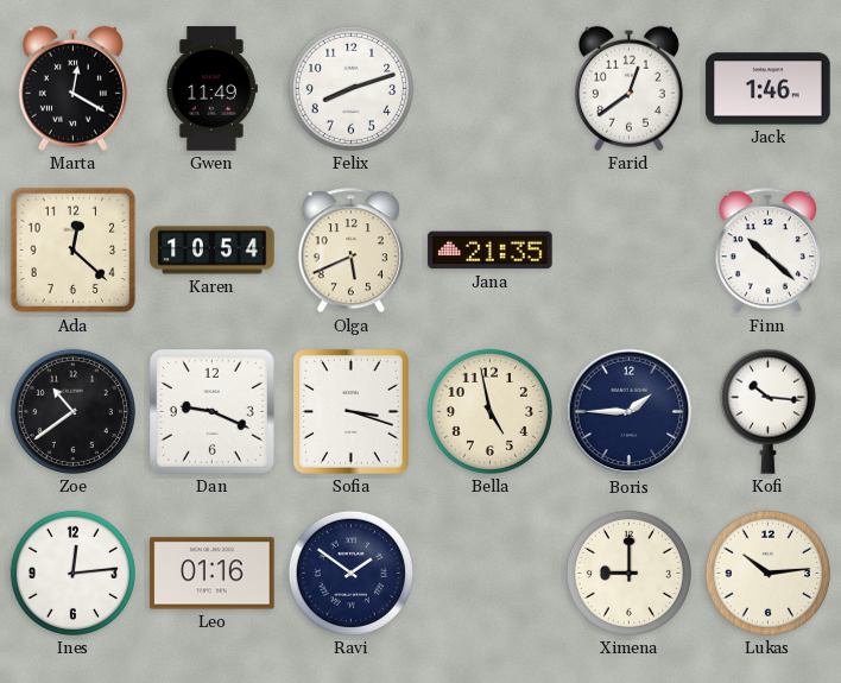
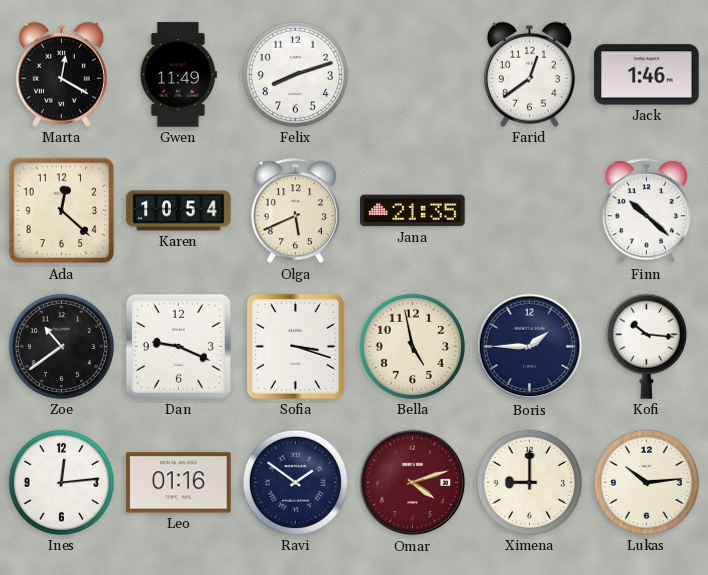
Omar: none -> 4:12 (413, 483)
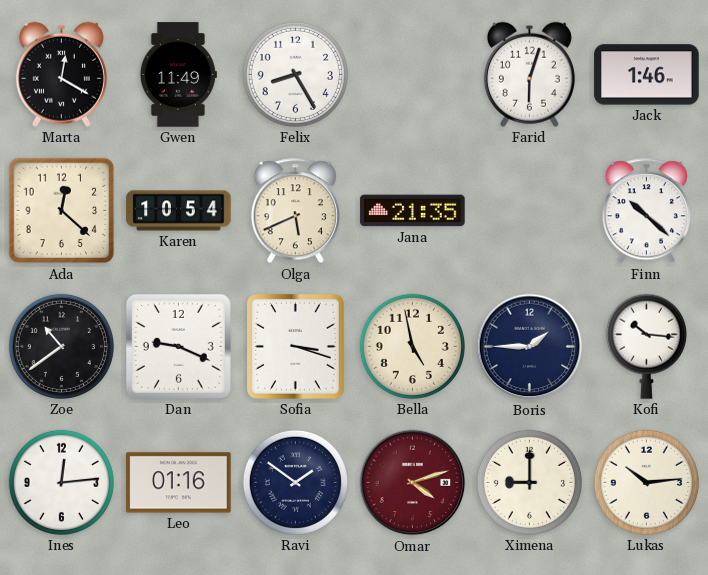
Felix: 8:12 -> 8:25 (295, 74)
Farid: 12:39 -> 6:03 (529, 74)
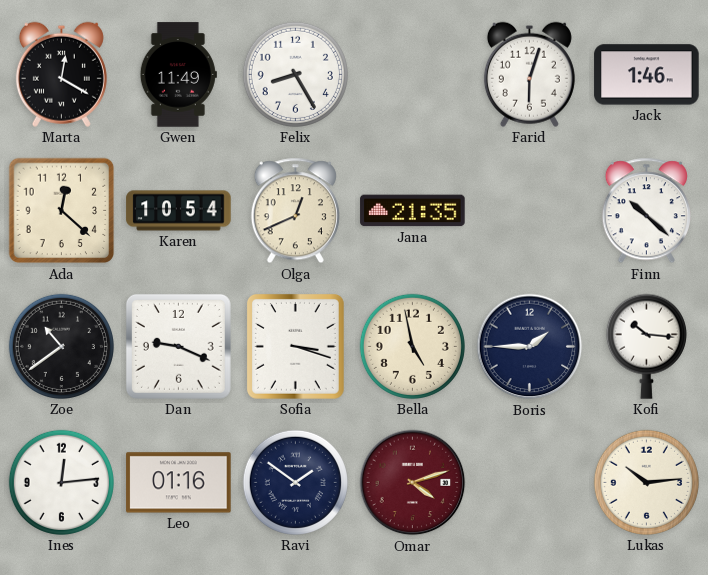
Olga: 5:41 -> 12:41 (295, 211)
Ximena: 9:00 -> none (529, 482)
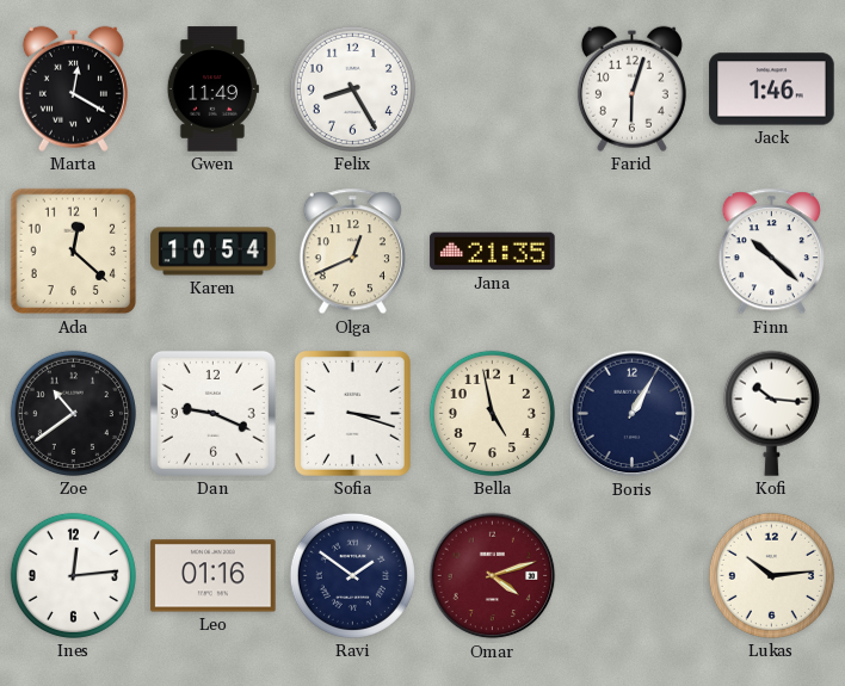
Boris: 1:45 -> 1:05 (633, 414)
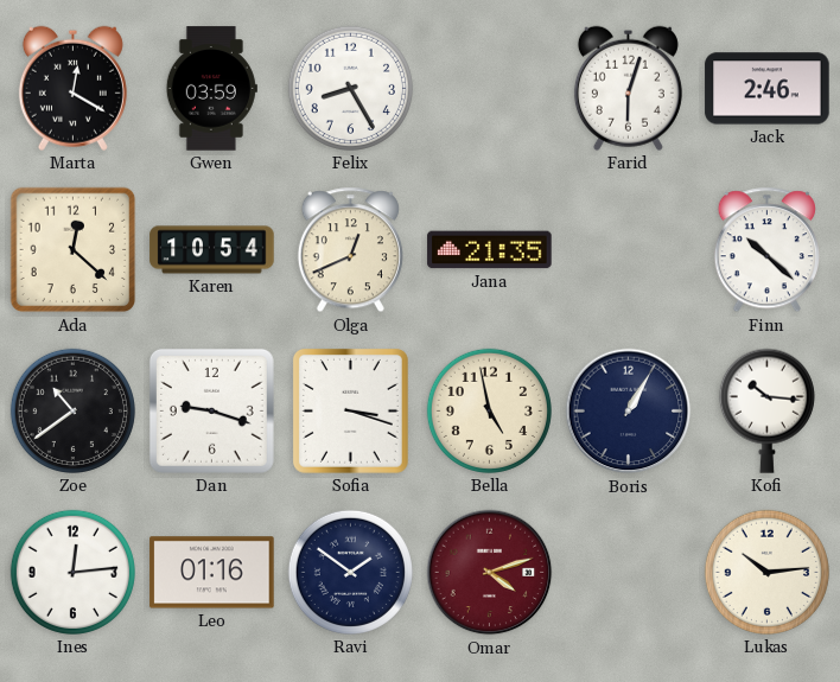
Gwen: 11:49 -> 03:59 (211, 89)
Jack: 1:46 -> 2:46 (768, 89)
Dan: 9:19 -> 9:18 (211, 410)
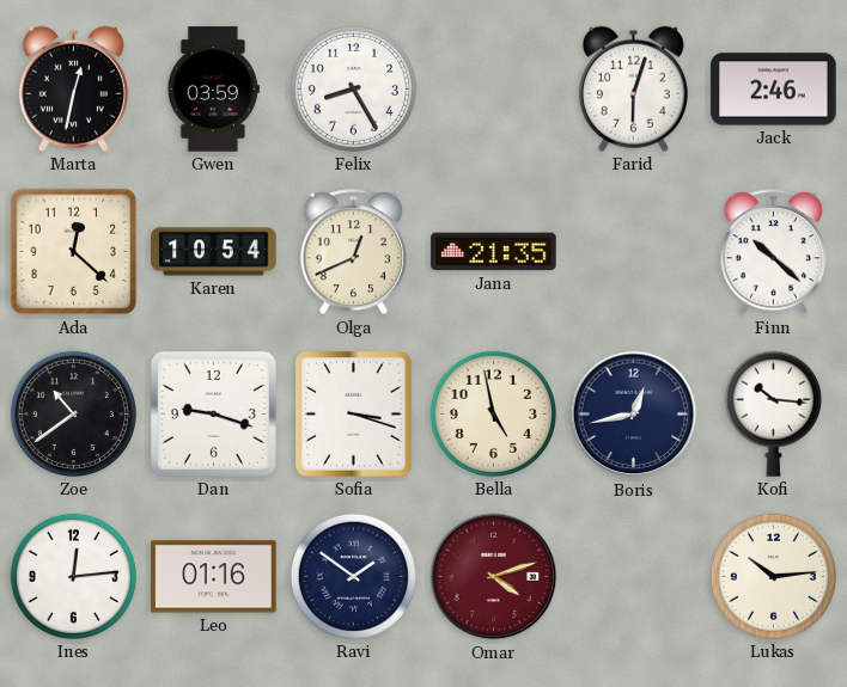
Marta: 12:20 -> 12:32 (73, 88)
Boris: 1:05 -> 12:43 (634, 415)
